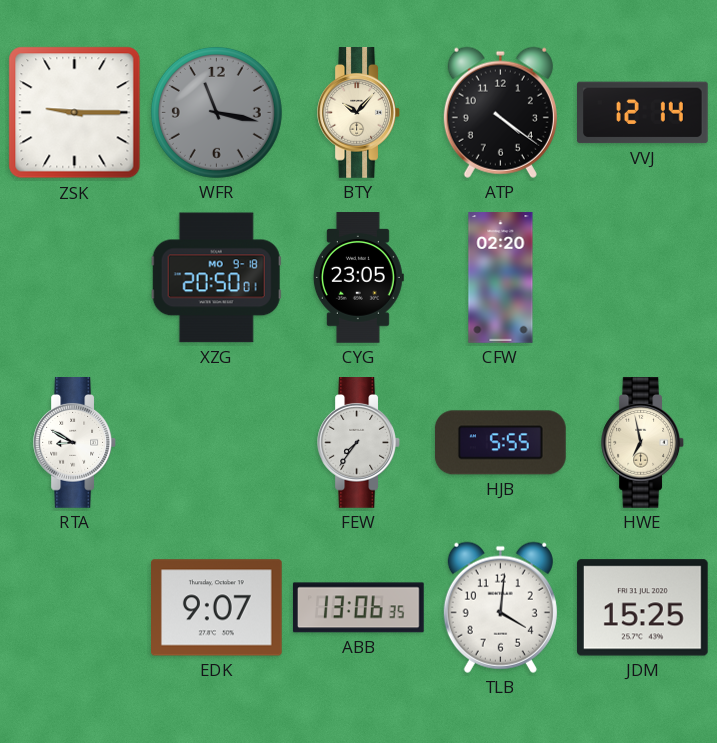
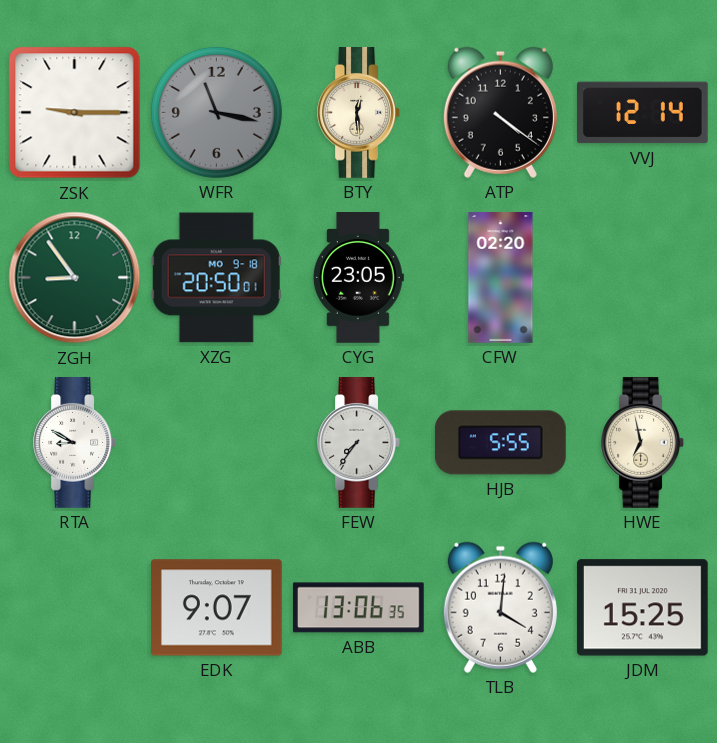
BTY: 10:07 -> 12:29 (358, 113)
ZGH: none -> 8:54 (75, 278)
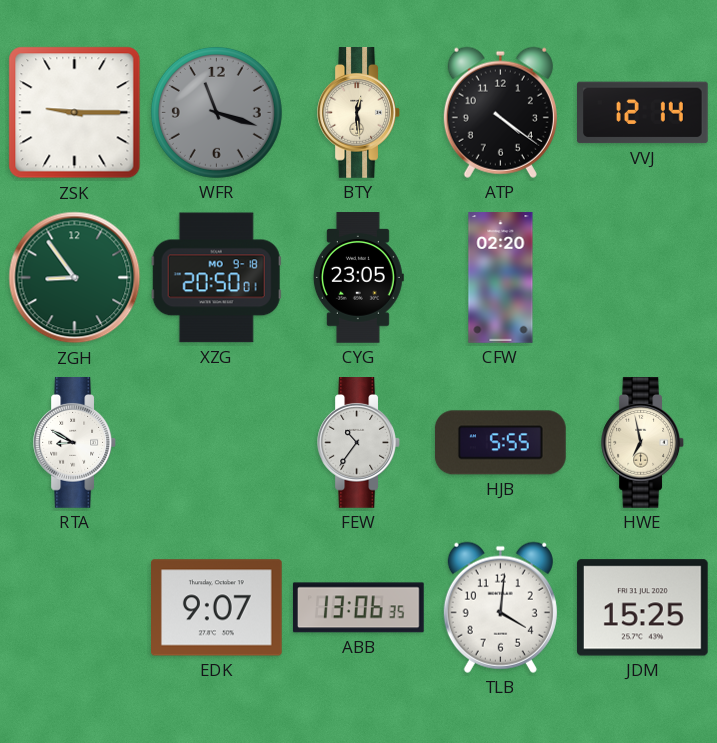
WFR: 11:17 -> 11:18 (216, 112)
FEW: 7:36 -> 10:36 (358, 443)
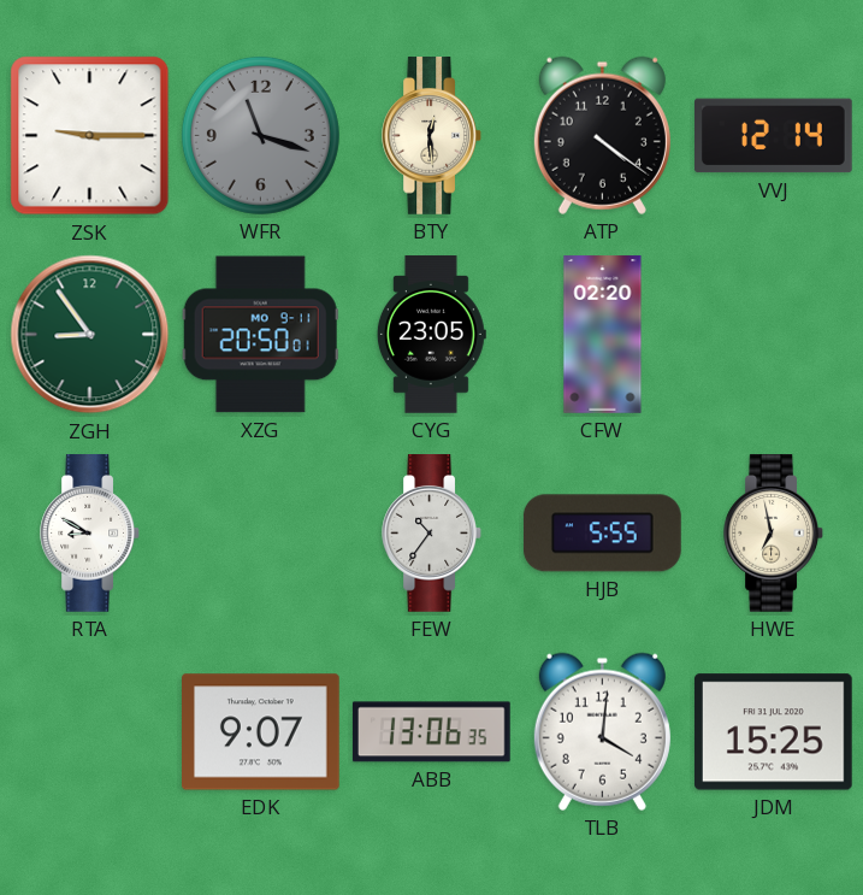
XZG date: MO 9-18 -> MO 9-11 (260, 335)
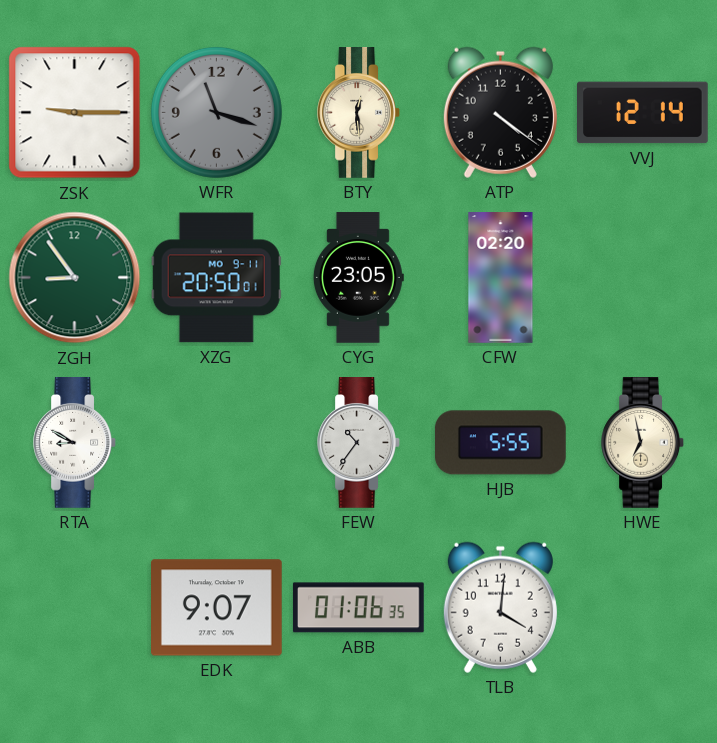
ABB: 13:06 -> 01:06 (359, 608)
JDM: 15:25 -> none (773, 732)
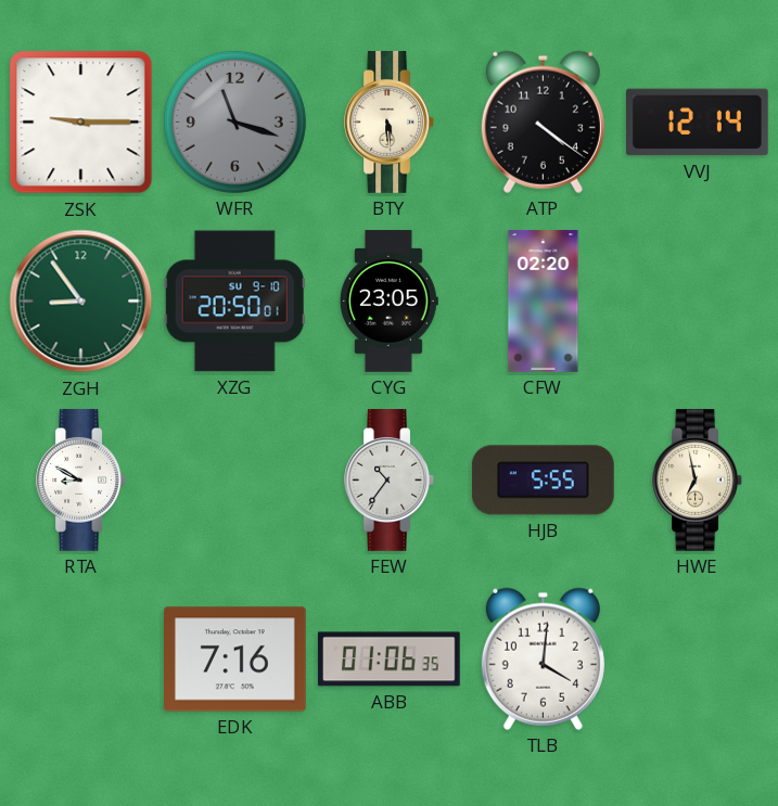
BTY: 12:29 -> 5:29 (388, 123)
XZG date: MO 9-11 -> SU 9-10 (234, 302)
EDK: 9:07 -> 7:16 (235, 660)
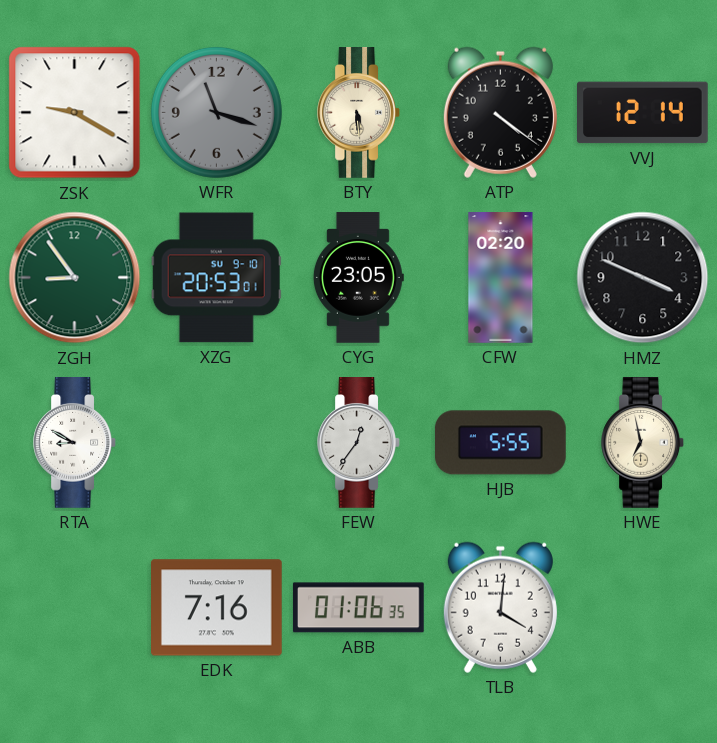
ZSK: 9:15 -> 9:20 (75, 113)
XZG: 20:50 -> 20:53 (216, 278)
HMZ: none -> 3:49 (643, 278)
FEW: 10:36 -> 12:36 (358, 443)
